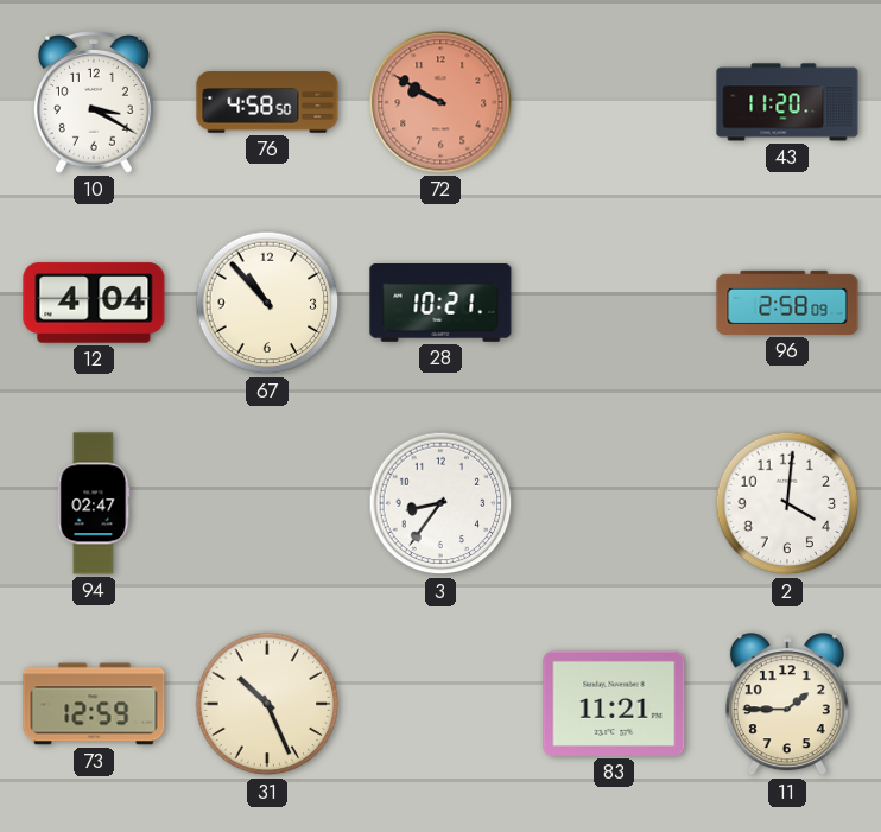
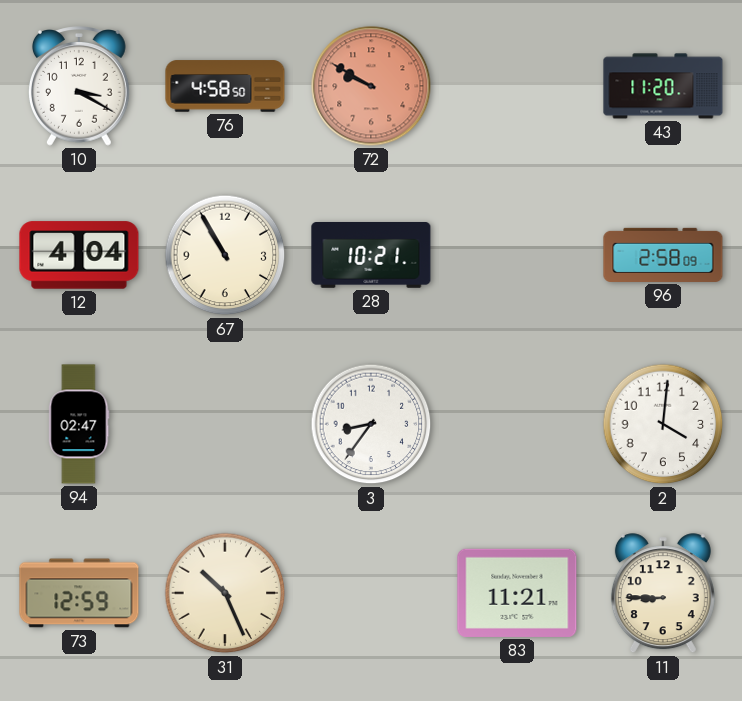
67: 10:53 -> 10:55 (225, 255)
11: 1:45 -> 8:45 (663, 594)
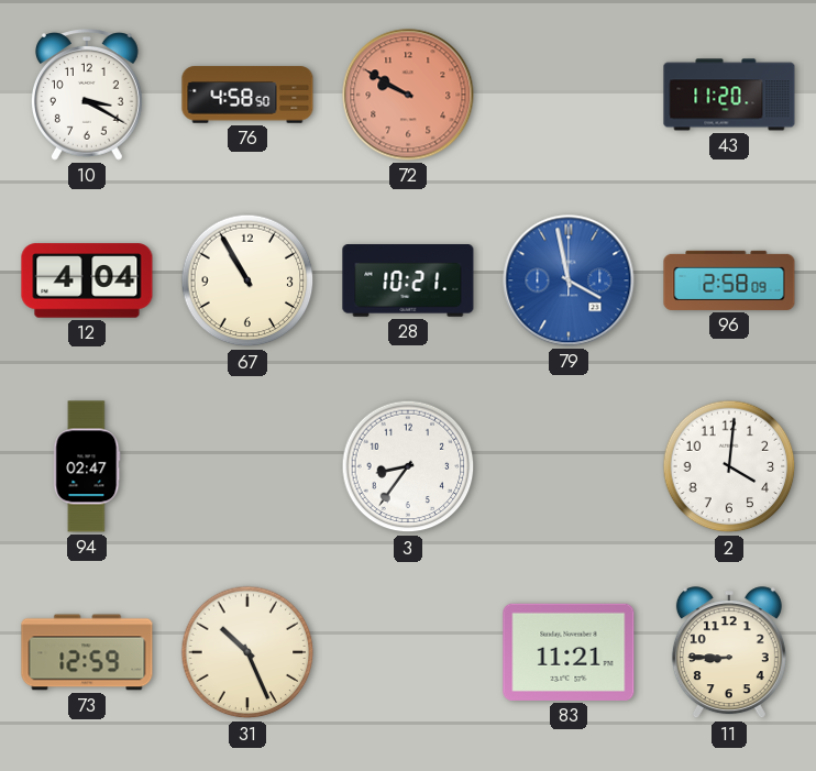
79: none -> 3:58 (569, 280)
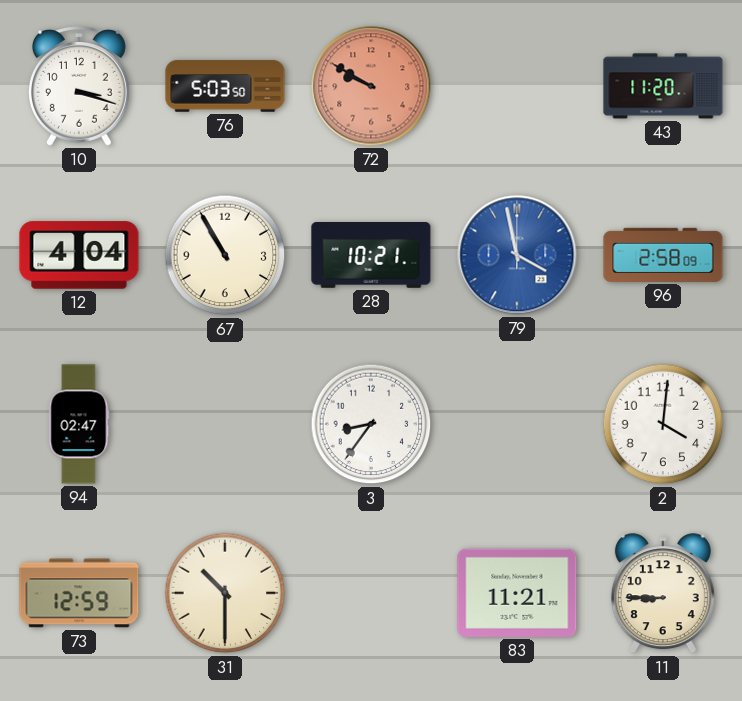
10: 3:20 -> 3:18 (79, 86)
76: 4:58 -> 5:03 (225, 86)
31: 10:26 -> 10:30 (225, 593)
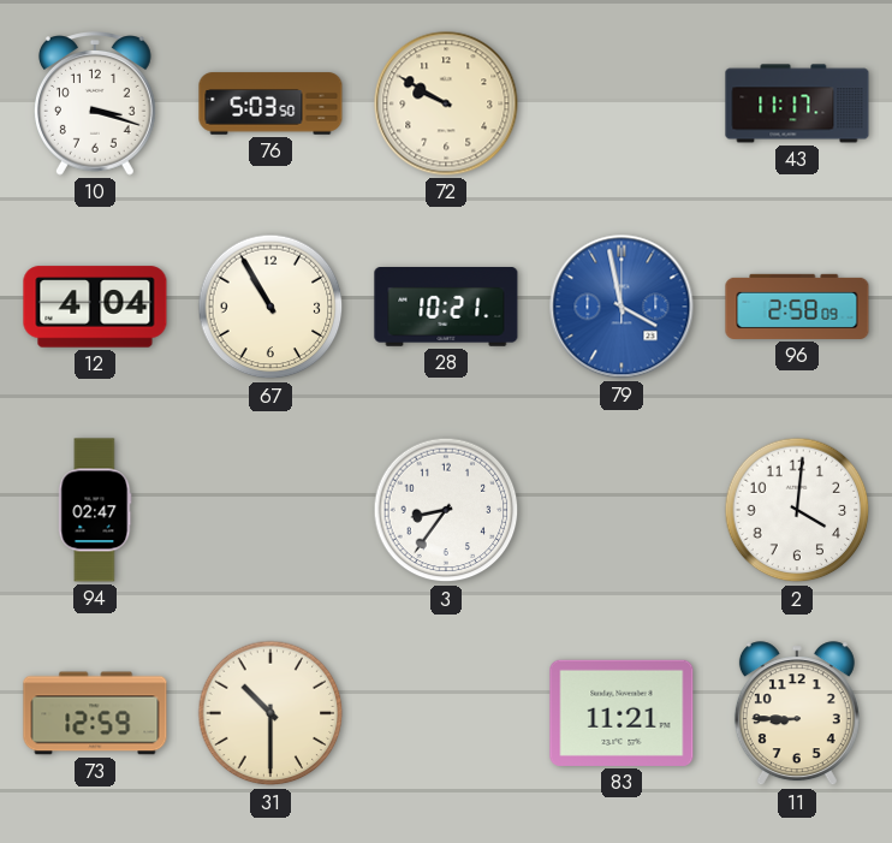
72 dial: salmon -> cream (446, 103)
43: 11:20 -> 11:17 (797, 103)
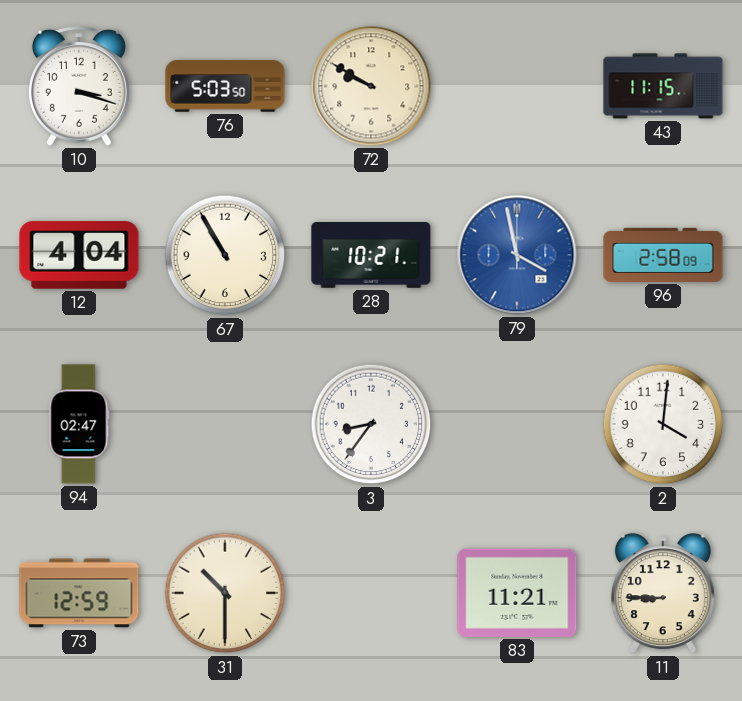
43: 11:17 -> 11:15 (663, 86)
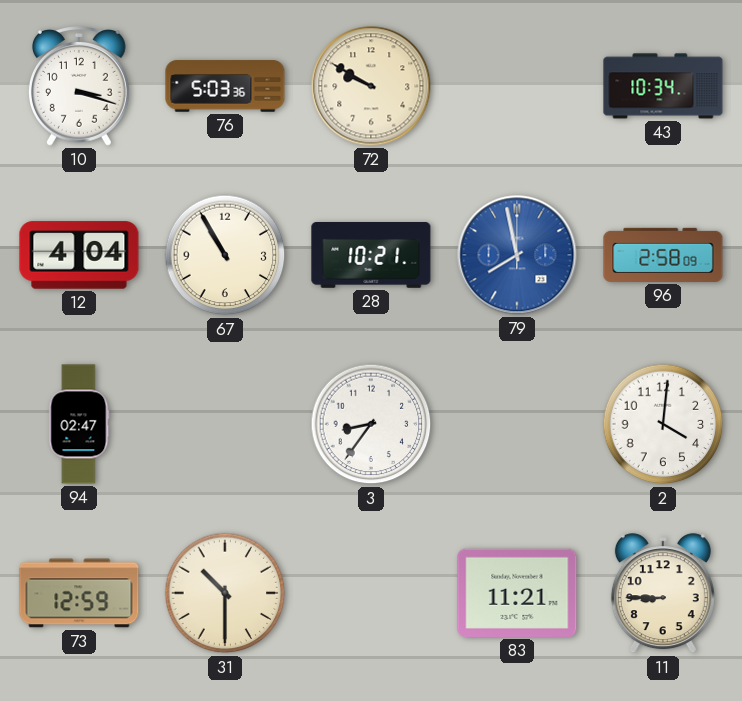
76: 5:03:50 -> 5:03:36 (225, 86)
43: 11:15 -> 10:34 (663, 86)
79: 3:58 -> 7:58 (517, 255)
